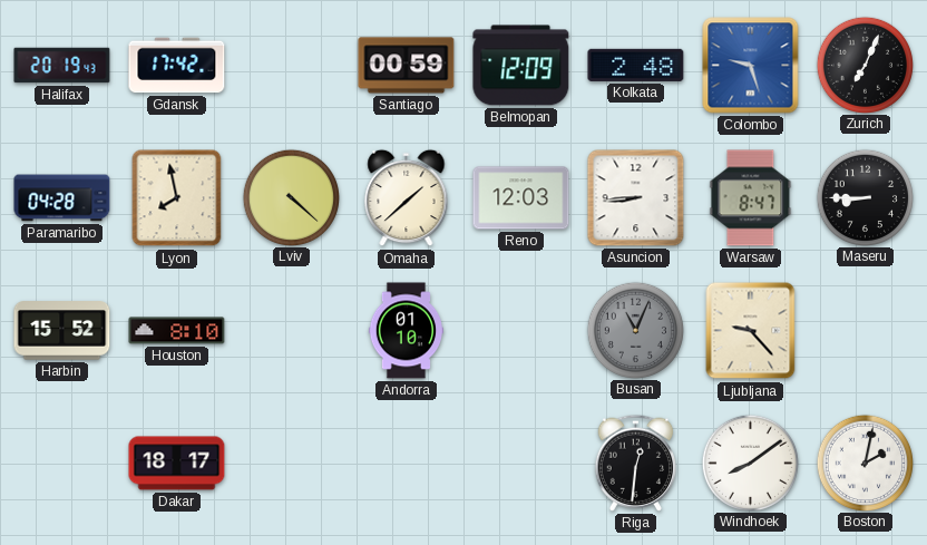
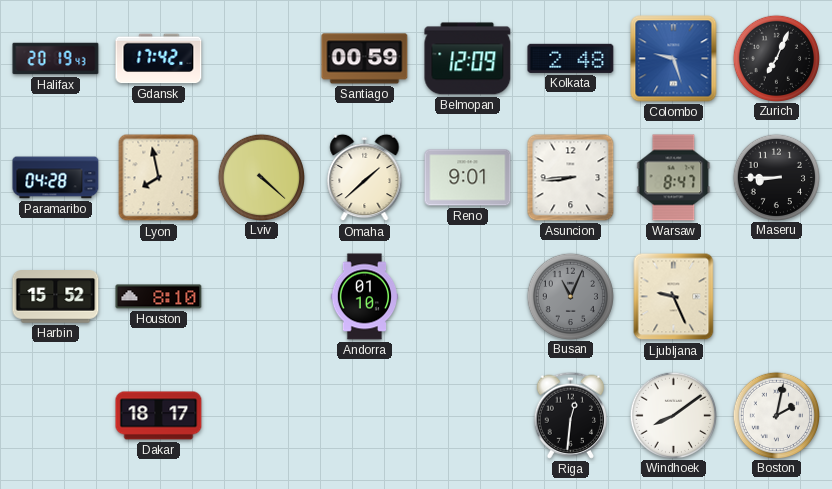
Reno: 12:03 -> 9:01 (468, 178)
Ljubljana: 9:23 -> 9:26 (674, 297)
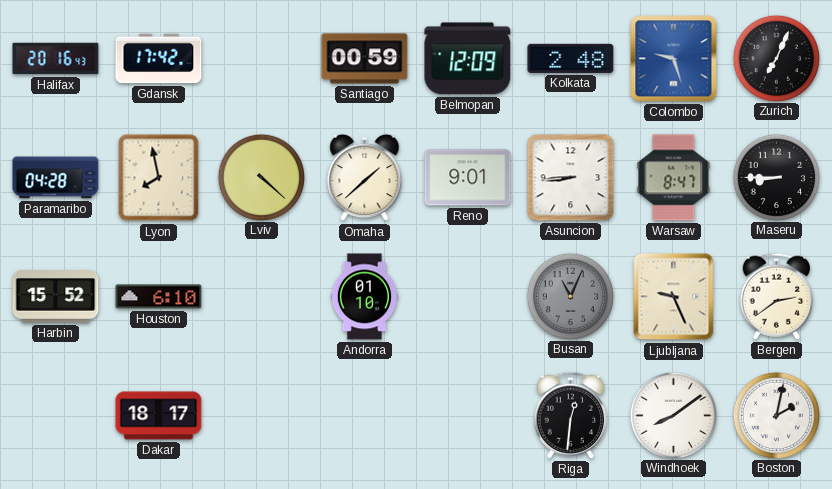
Halifax: 20:19 -> 20:16 (56, 59)
Houston: 8:10 -> 6:10 (159, 297)
Bergen: none -> 2:39 (776, 296)
